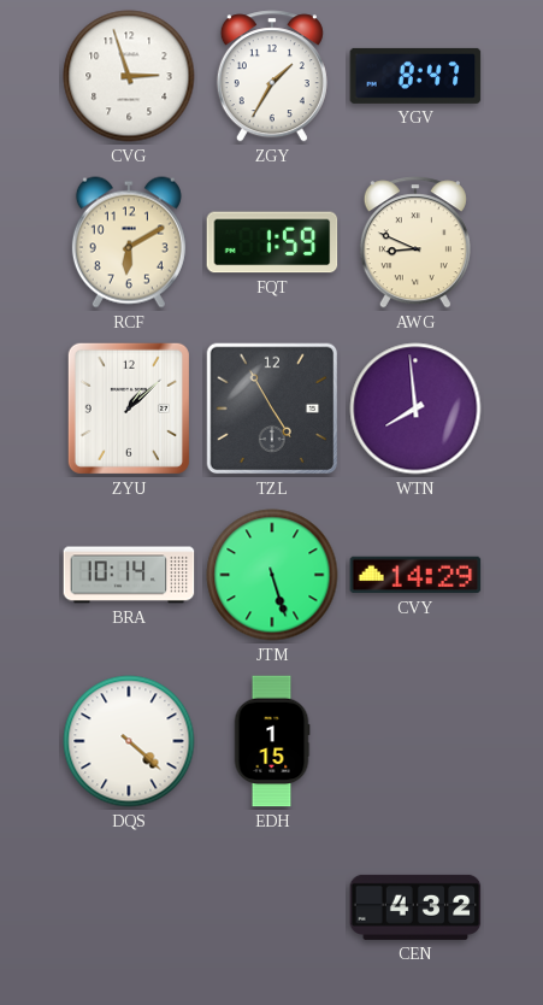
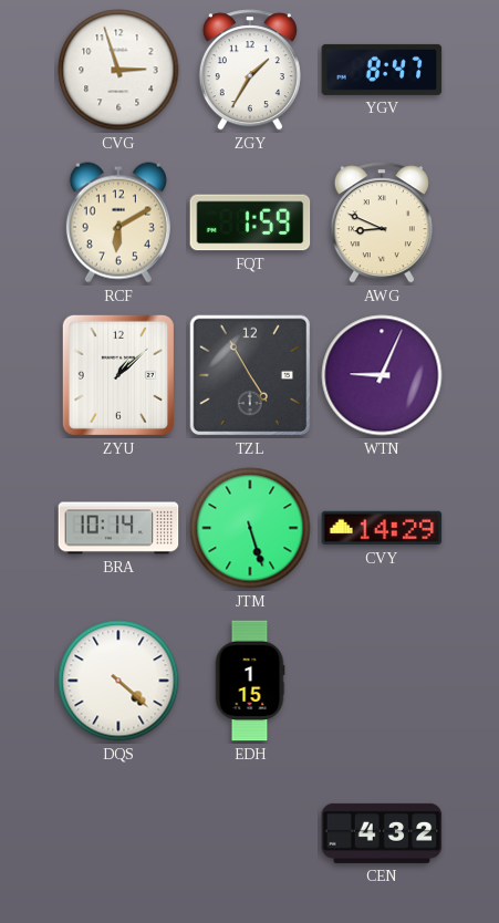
WTN: 7:59 -> 9:04 (382, 375)
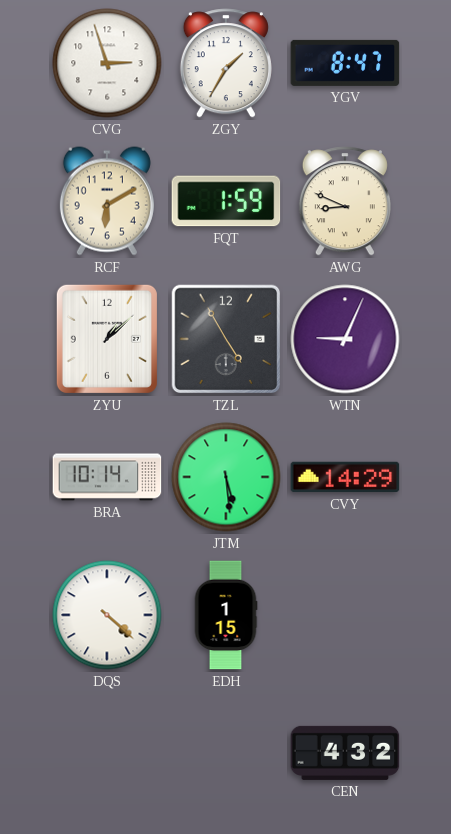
JTM: 5:27 -> 5:29 (226, 477)
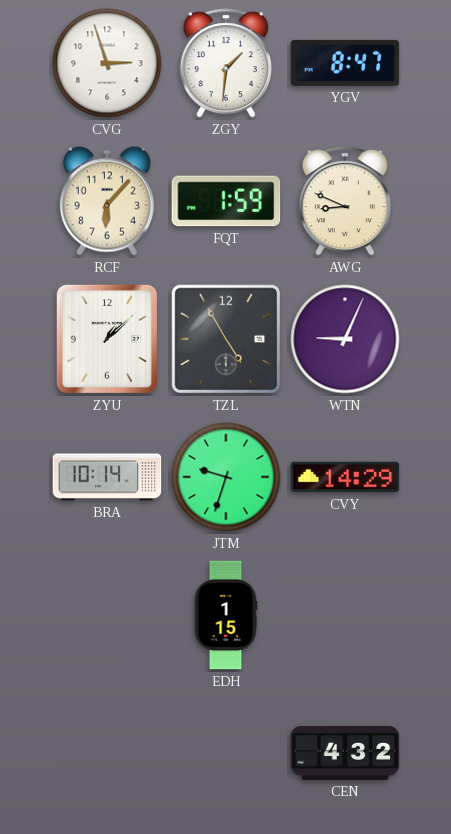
ZGY: 1:35 -> 1:31 (226, 63)
RCF: 6:10 -> 6:07 (107, 201)
JTM: 5:29 -> 9:33 (226, 477)
DQS: 4:22 -> none (107, 615)
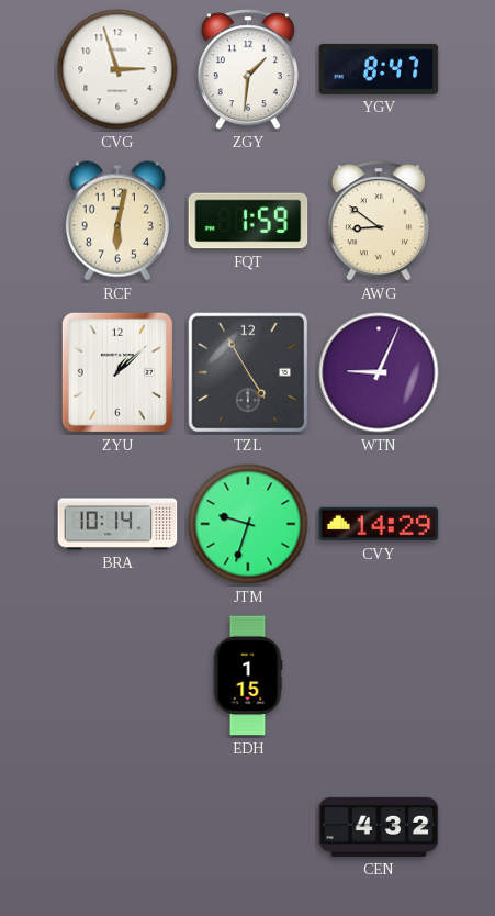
RCF: 6:07 -> 6:02 (117, 221)
AWG: 8:49 -> 8:51 (379, 221)
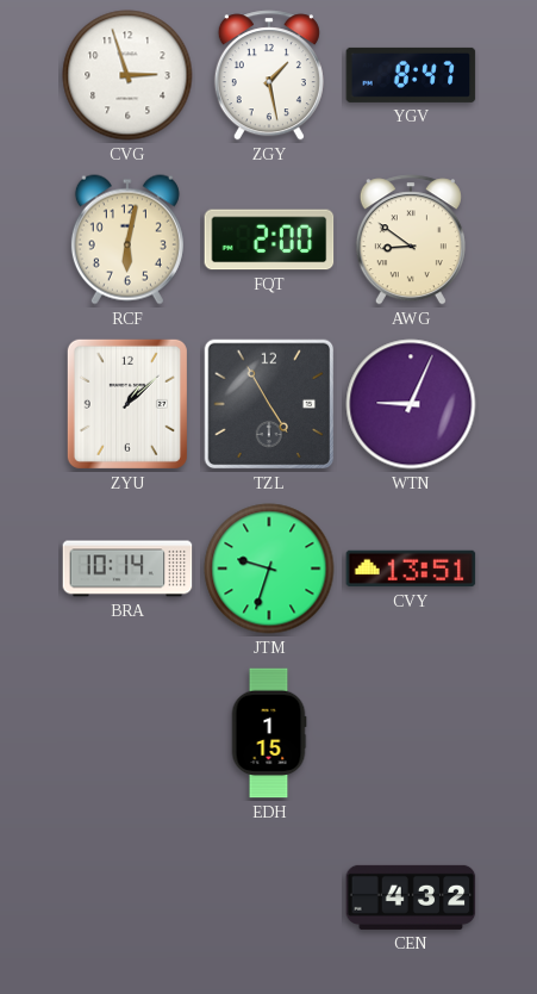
ZGY: 1:31 -> 1:28 (269, 75)
FQT: 1:59 -> 2:00 (269, 240)
CVY: 14:29 -> 13:51 (411, 569)
